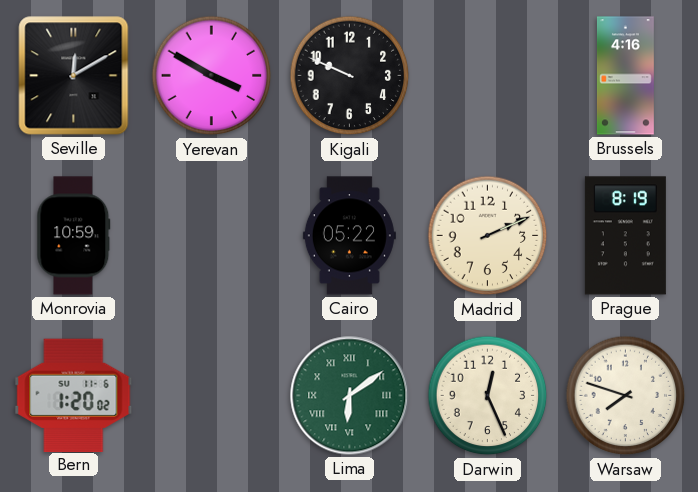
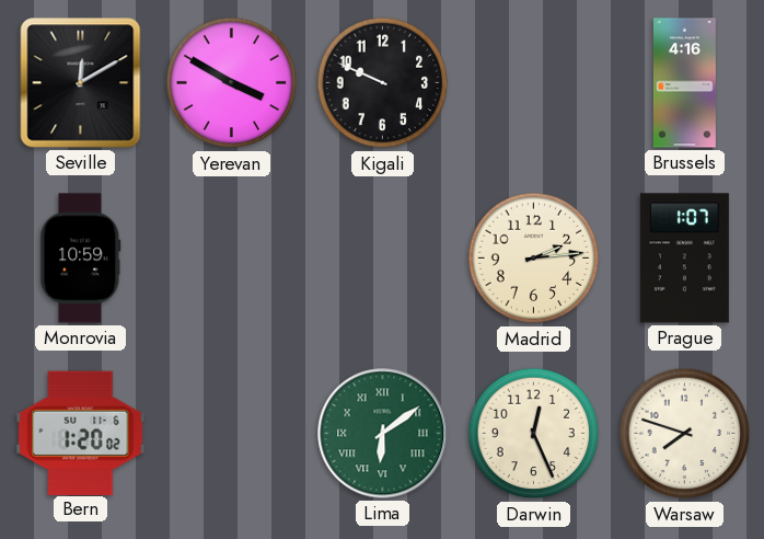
Cairo: 05:22 -> none (349, 236)
Madrid: 2:11 -> 2:14 (534, 259)
Prague: 8:19 -> 1:07 (684, 259)
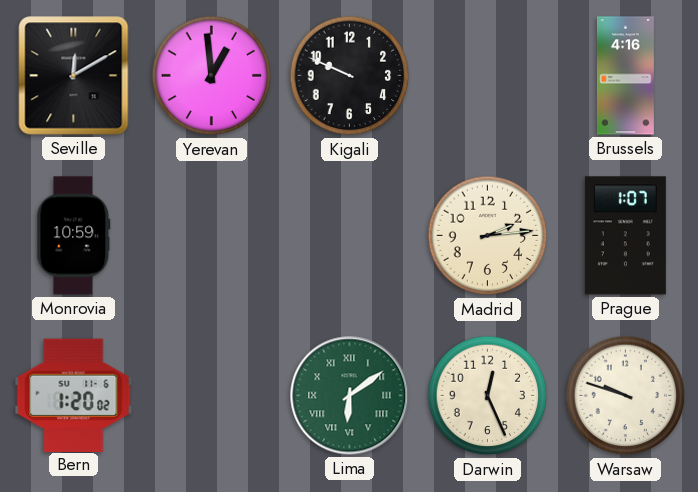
Yerevan: 3:50 -> 12:59 (212, 76)
Warsaw: 7:48 -> 9:48 (626, 396)
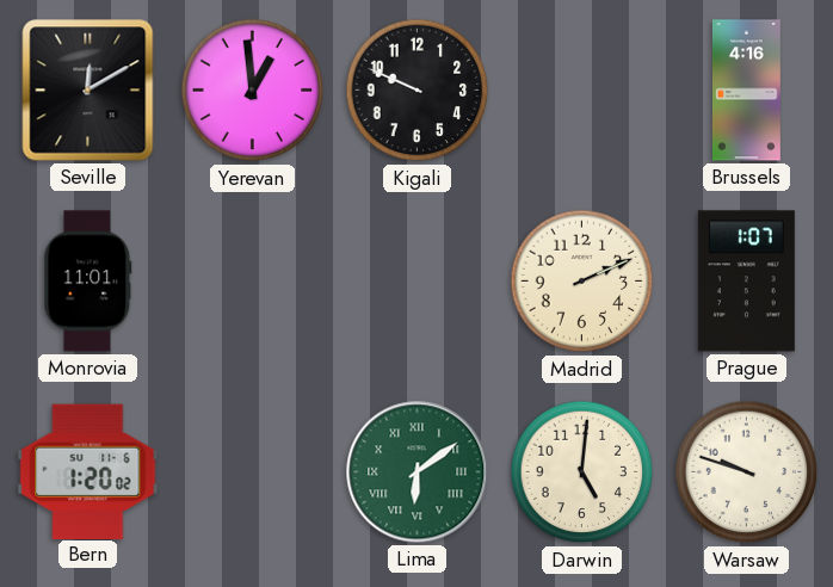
Monrovia: 10:59 -> 11:01 (88, 282)
Madrid: 2:14 -> 2:11 (582, 282)
Darwin: 12:26 -> 5:01 (582, 472)
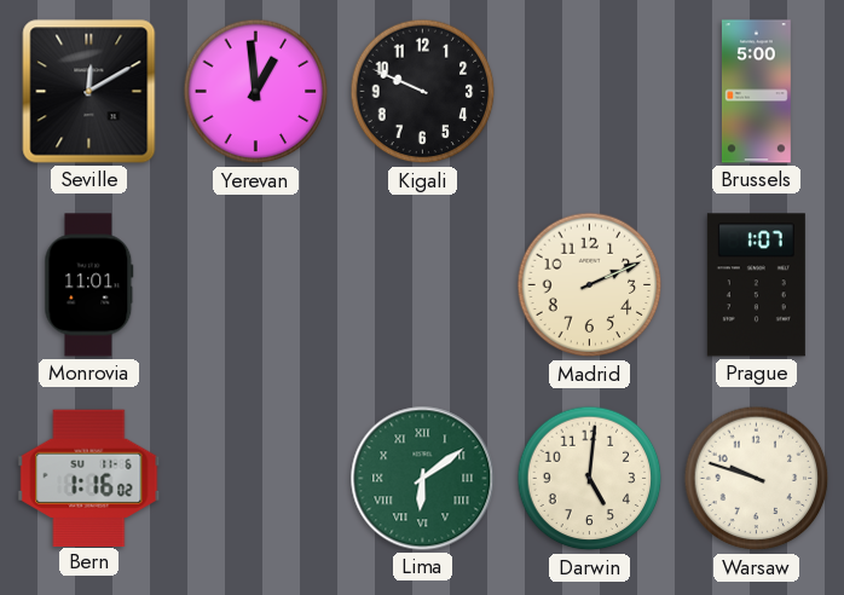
Brussels: 4:16 -> 5:00 (756, 92)
Bern: 1:20 -> 1:16 (89, 478)
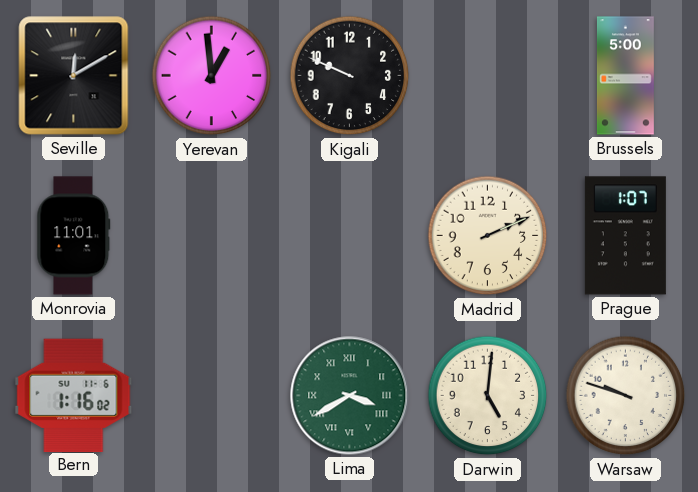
Lima: 6:09 -> 3:40 (350, 396)
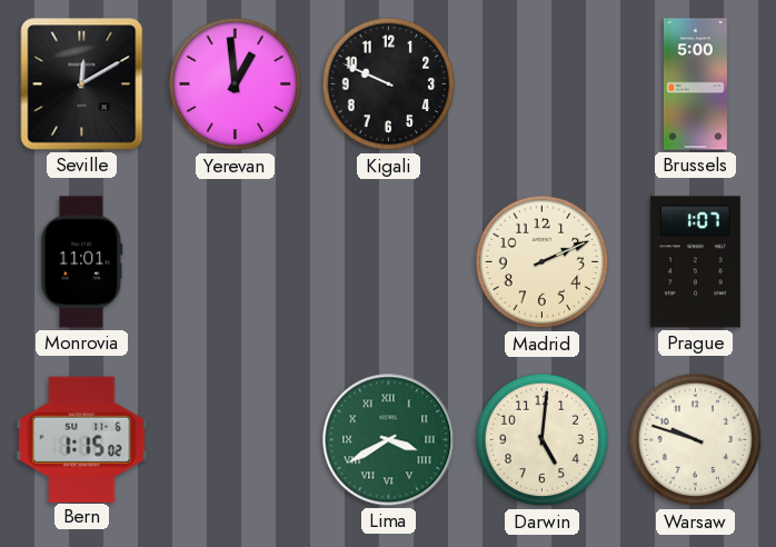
Bern: 1:16 -> 1:15 (82, 439)
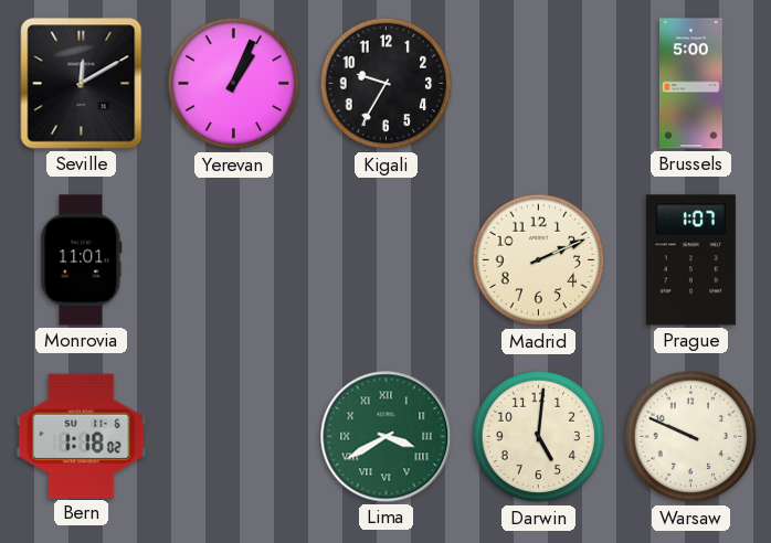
Yerevan: 12:59 -> 1:04 (234, 84)
Kigali: 9:49 -> 9:35 (387, 84)
Bern: 1:15 -> 1:18 (82, 436)
Warsaw: 9:48 -> 9:49 (691, 437)
